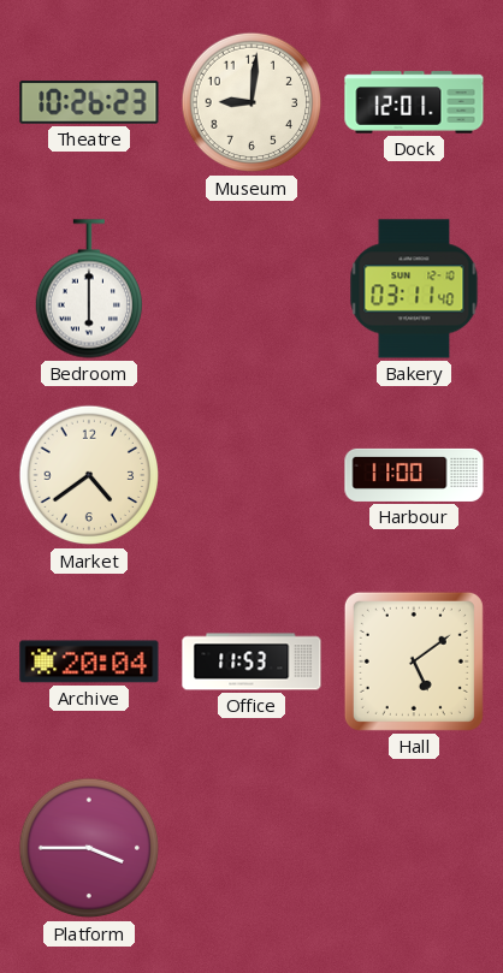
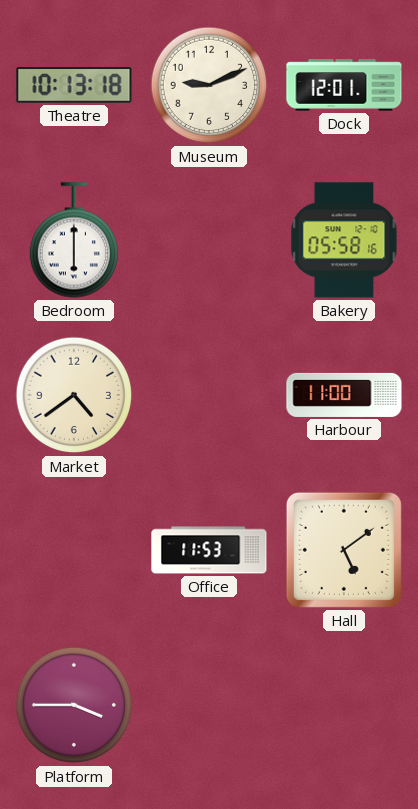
Theatre: 10:26 -> 10:13 (74, 85)
Museum: 9:01 -> 9:11 (209, 85)
Bakery: 03:11 -> 05:58 (344, 240)
Archive: 20:04 -> none (89, 661)
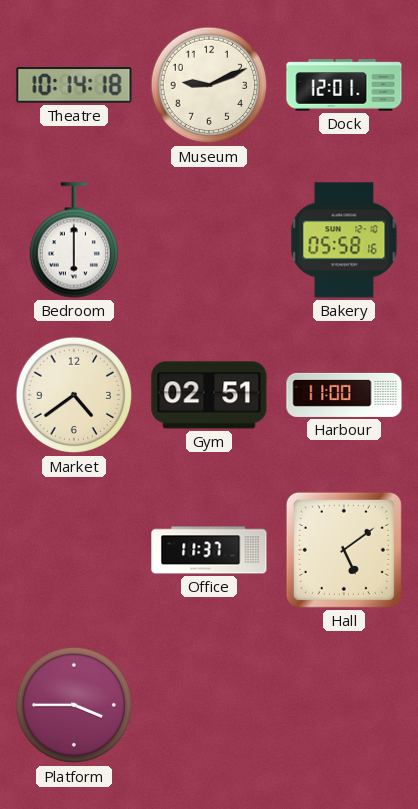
Theatre: 10:13 -> 10:14 (74, 85)
Gym: none -> 02:51 (209, 395)
Office: 11:53 -> 11:37 (209, 550)
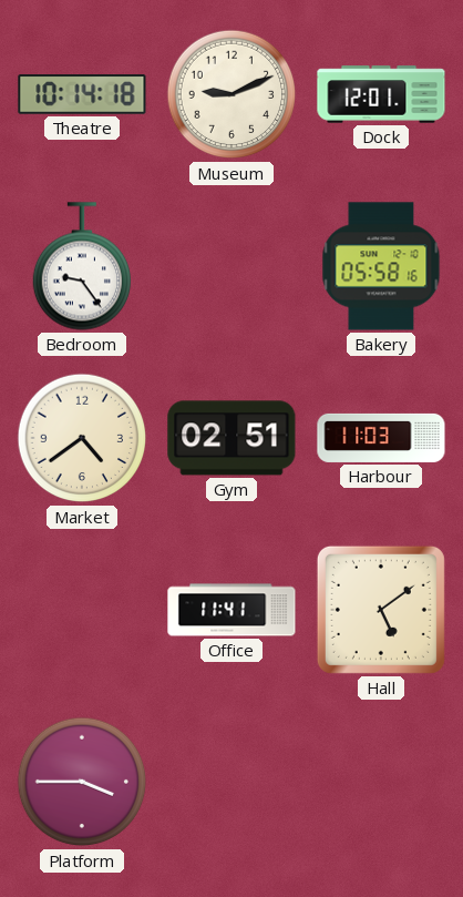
Bedroom: 6:00 -> 9:24 (81, 266)
Harbour: 11:00 -> 11:03 (381, 438)
Office: 11:37 -> 11:41 (231, 610)
